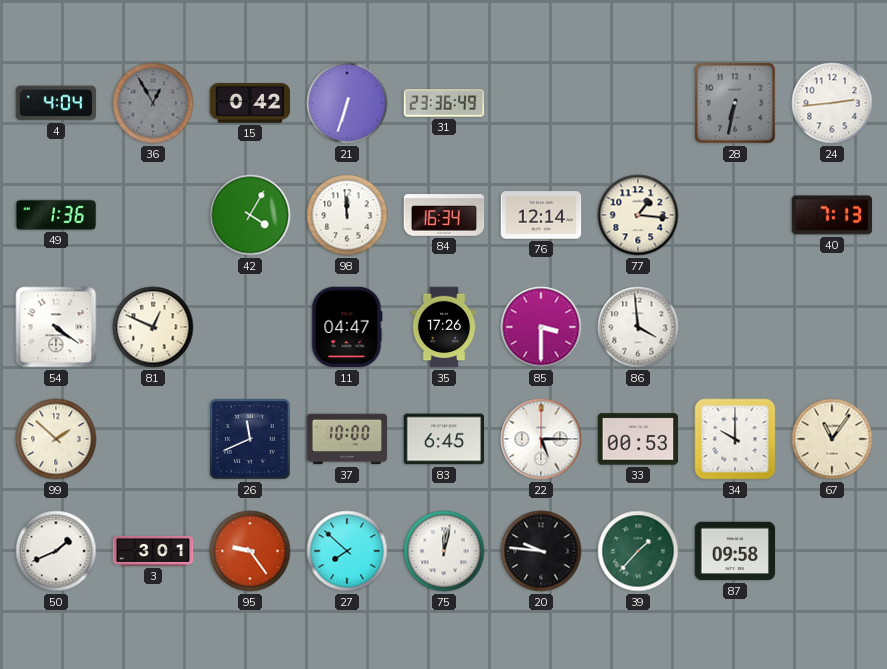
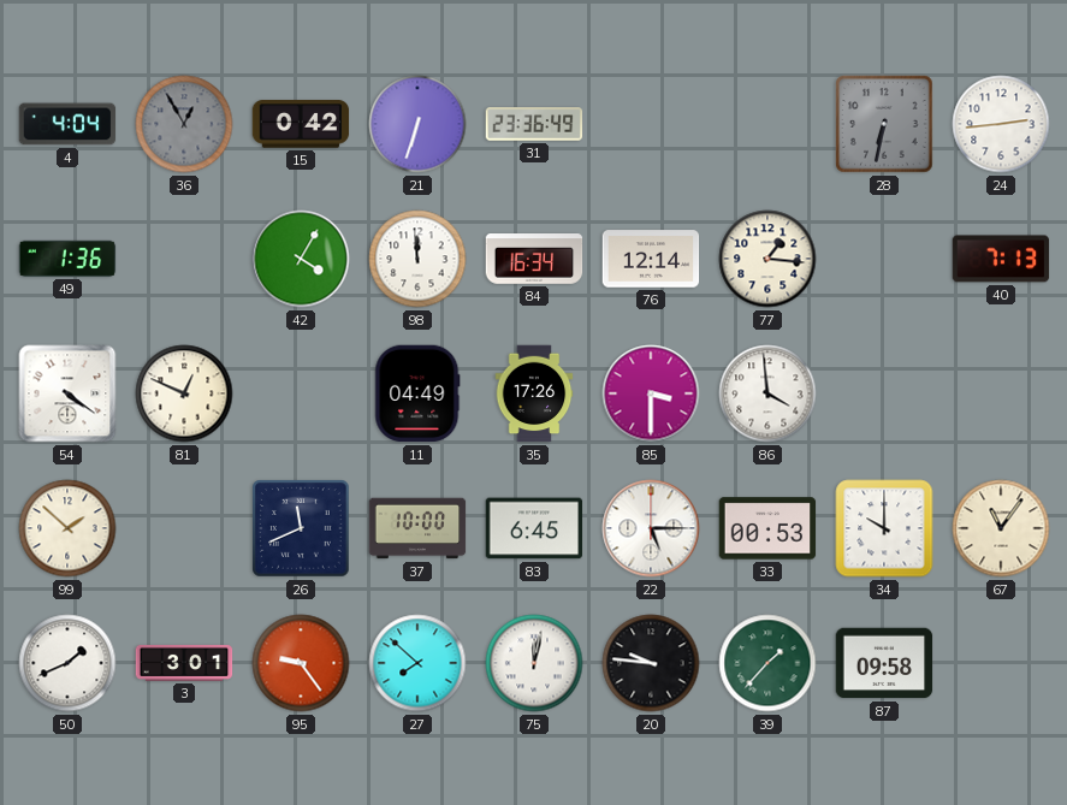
11: 04:47 -> 04:49 (417, 393)
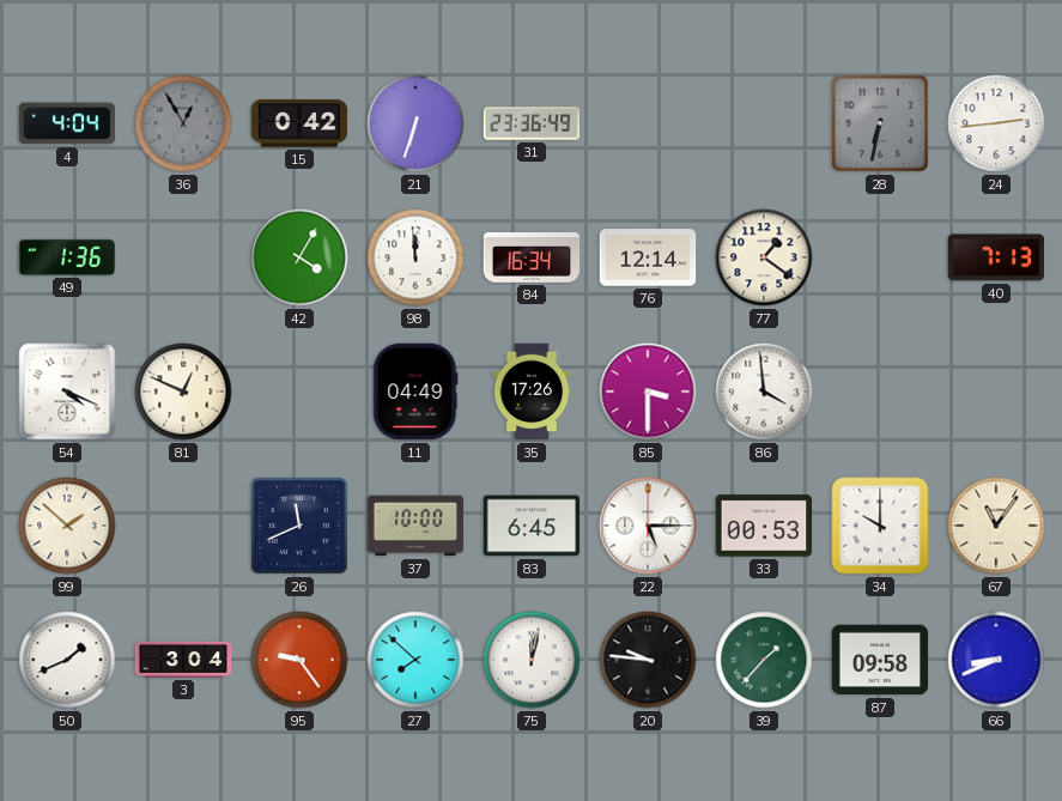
77: 1:16 -> 1:21 (764, 257)
54: 4:21 -> 4:19 (67, 392)
3: 3:01 -> 3:04 (183, 660)
66: none -> 8:41 (996, 660)
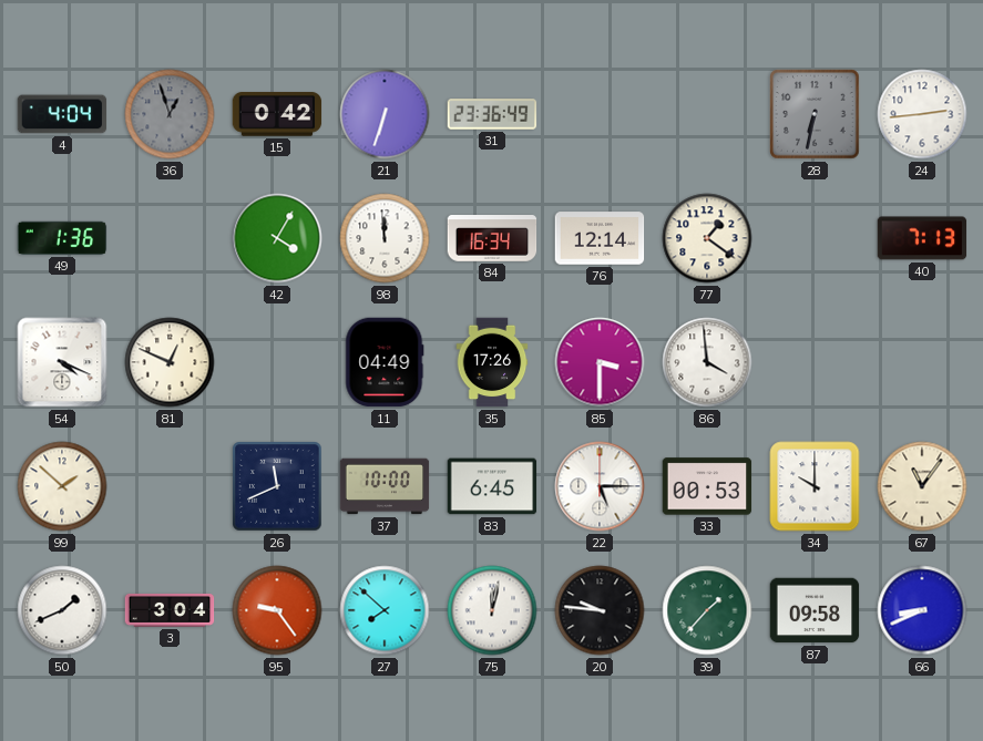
36: 12:55 -> 12:57 (170, 114)
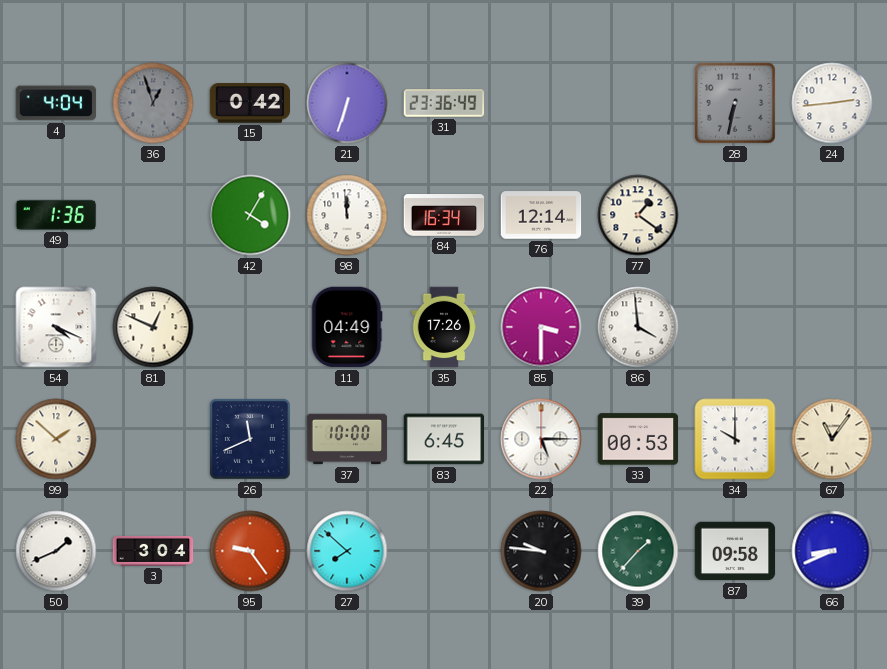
40: 7:13 -> none (922, 238)
75: 12:02 -> none (492, 610)
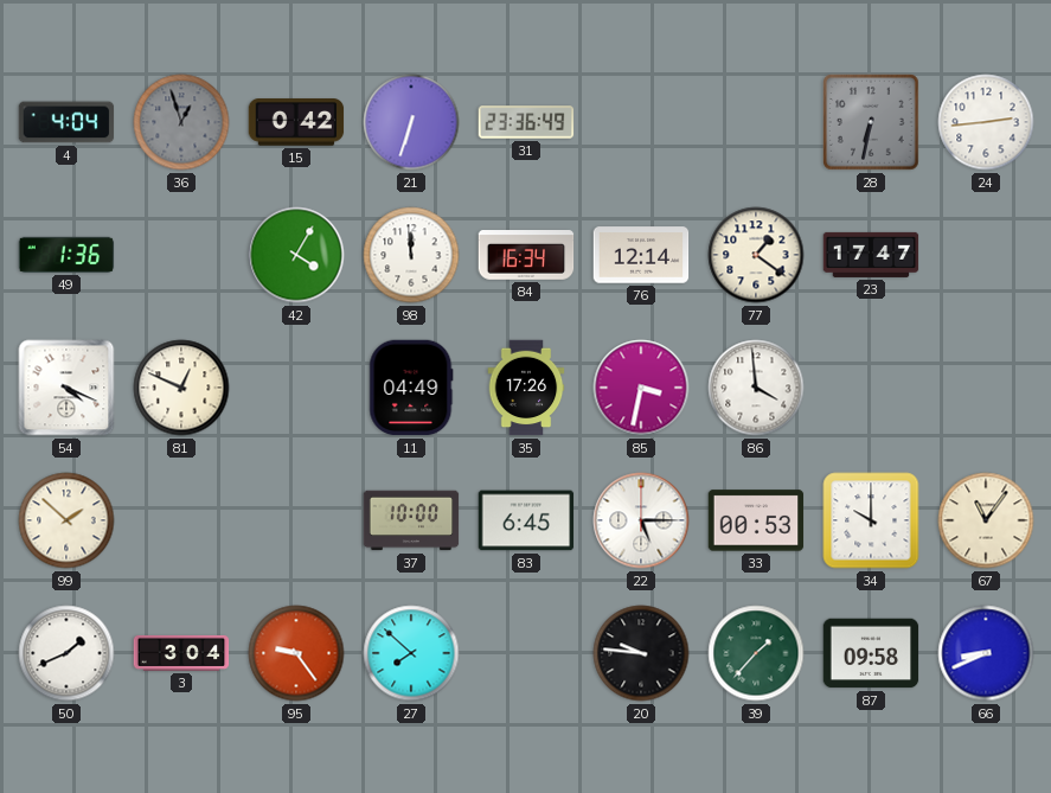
23: none -> 17:47 (871, 255)
85: 3:30 -> 3:32 (641, 388)
26: 11:41 -> none (250, 439)
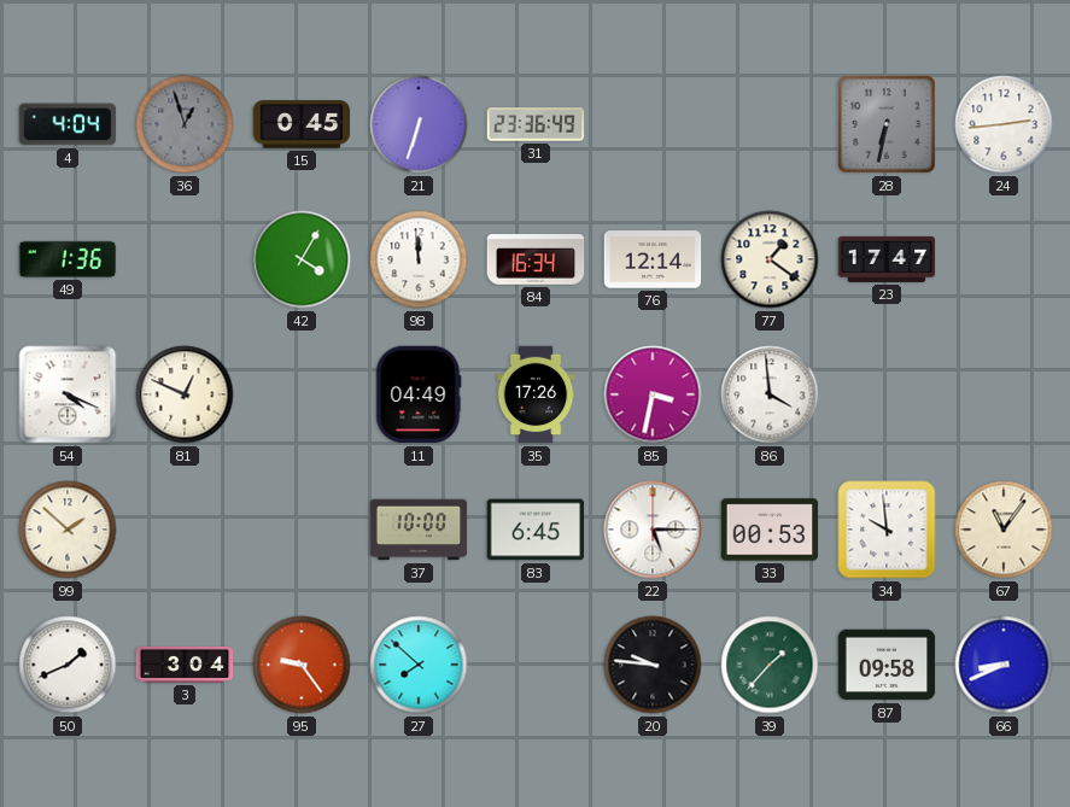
15: 0:42 -> 0:45 (302, 124)
34: 10:00 -> 9:59 (887, 530)
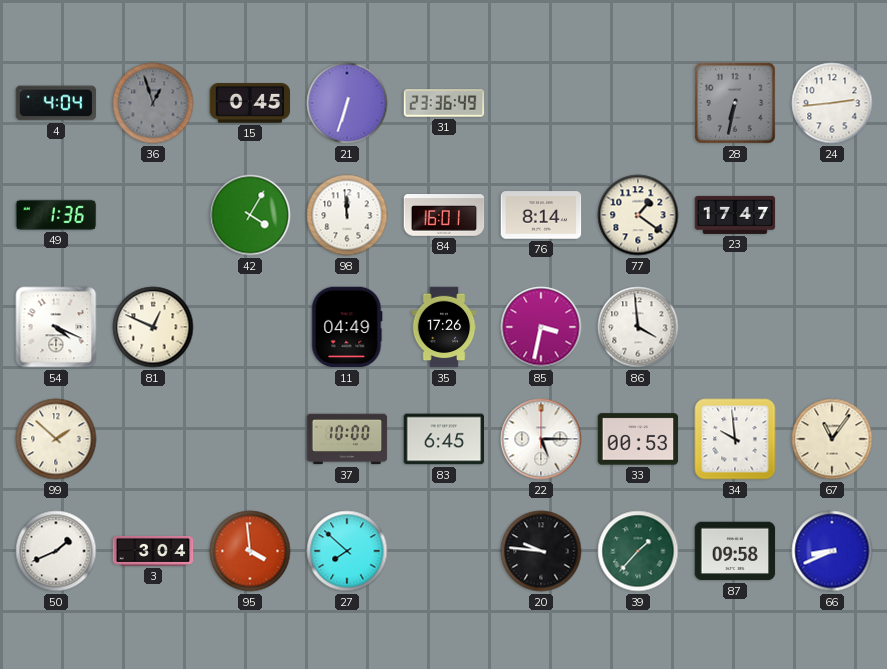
84: 16:34 -> 16:01 (444, 216)
76: 12:14 -> 8:14 (541, 215)
95: 9:24 -> 3:59 (250, 551)
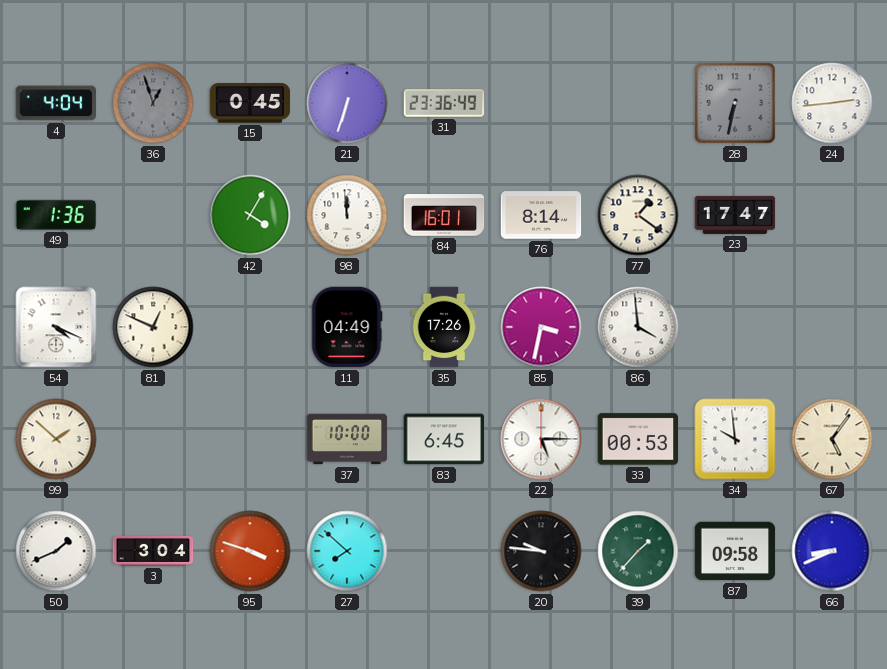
67: 11:06 -> 5:06 (832, 439)
95: 3:59 -> 3:48 (250, 551)
